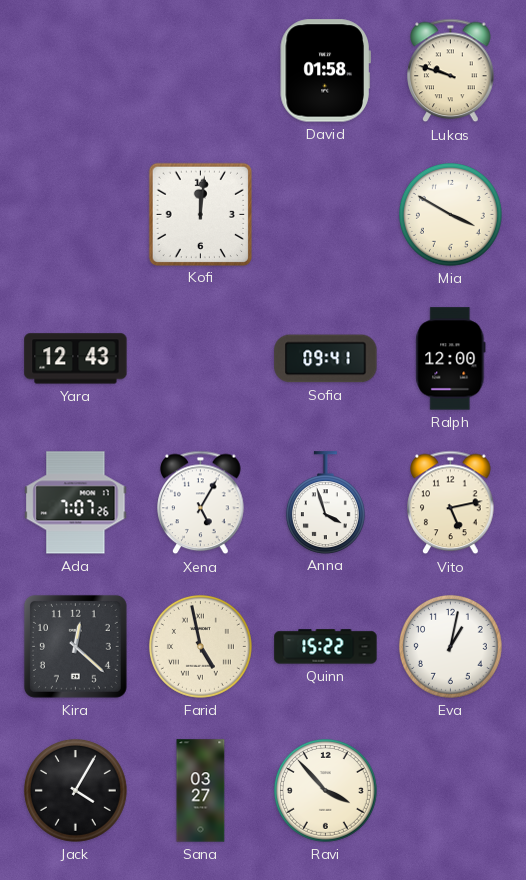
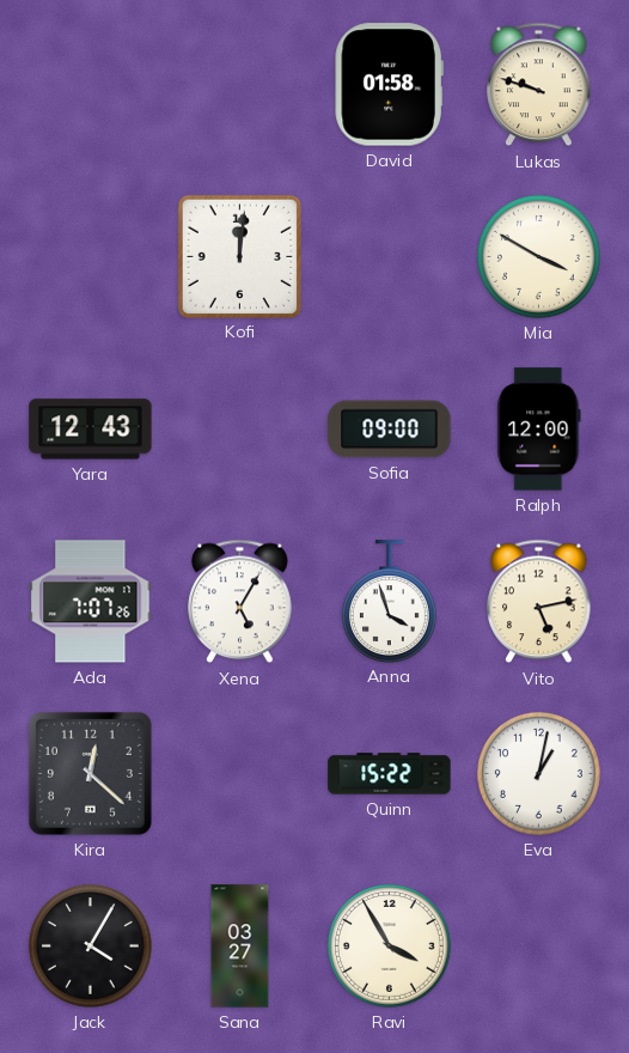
Sofia: 09:41 -> 09:00 (390, 430)
Farid: 4:58 -> none (200, 646)
Ravi: 3:53 -> 3:55 (389, 945)
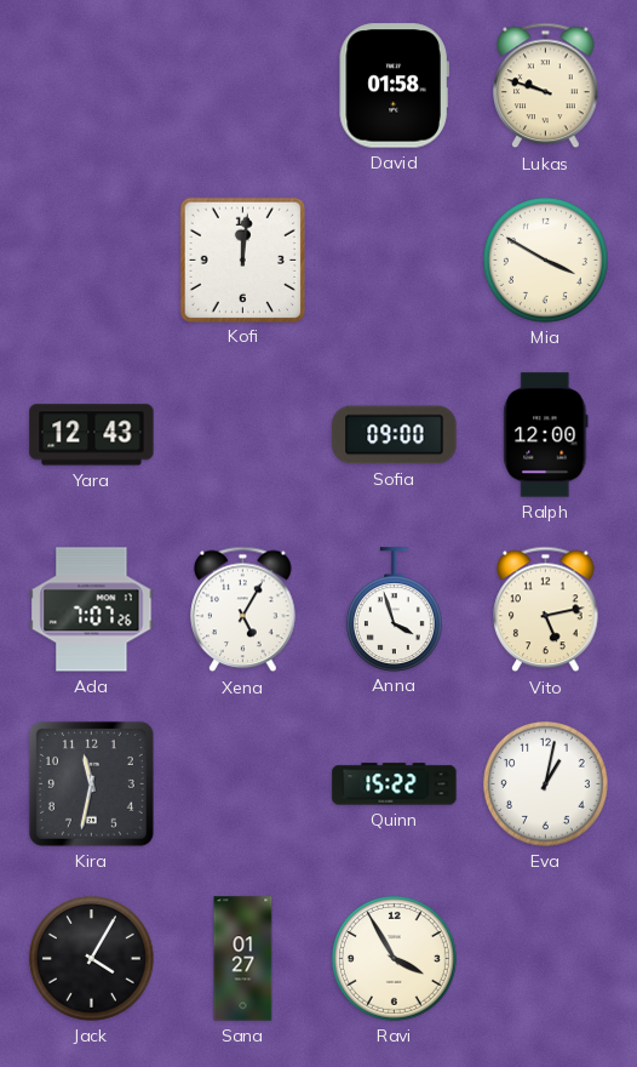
Kira: 12:22 -> 11:32 (91, 783)
Sana: 03:27 -> 01:27 (243, 959)
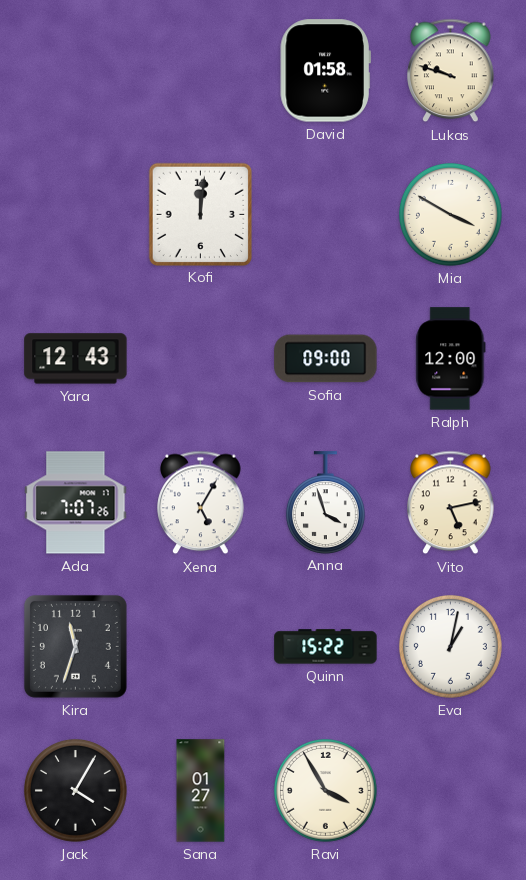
Kira: 11:32 -> 11:33 (75, 646)
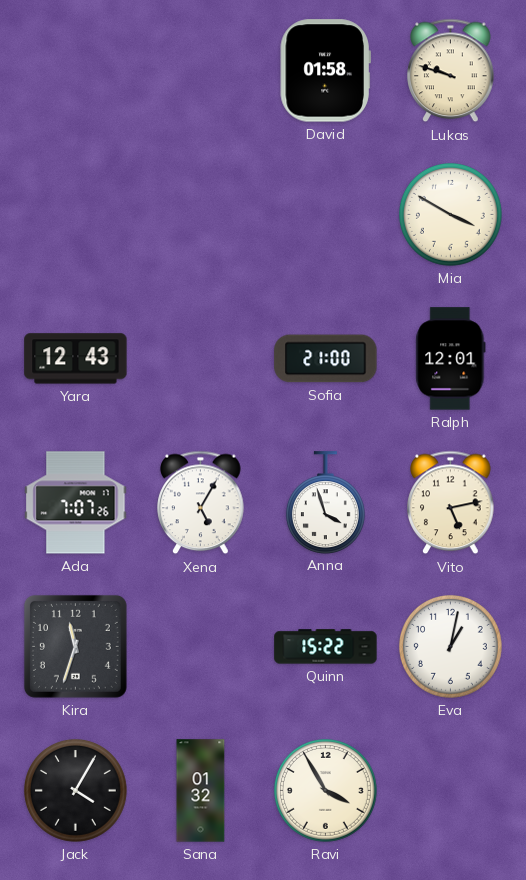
Kofi: 12:01 -> none (200, 214)
Sofia: 09:00 -> 21:00 (326, 359)
Ralph: 12:00 -> 12:01 (451, 359)
Sana: 01:27 -> 01:32 (201, 791)
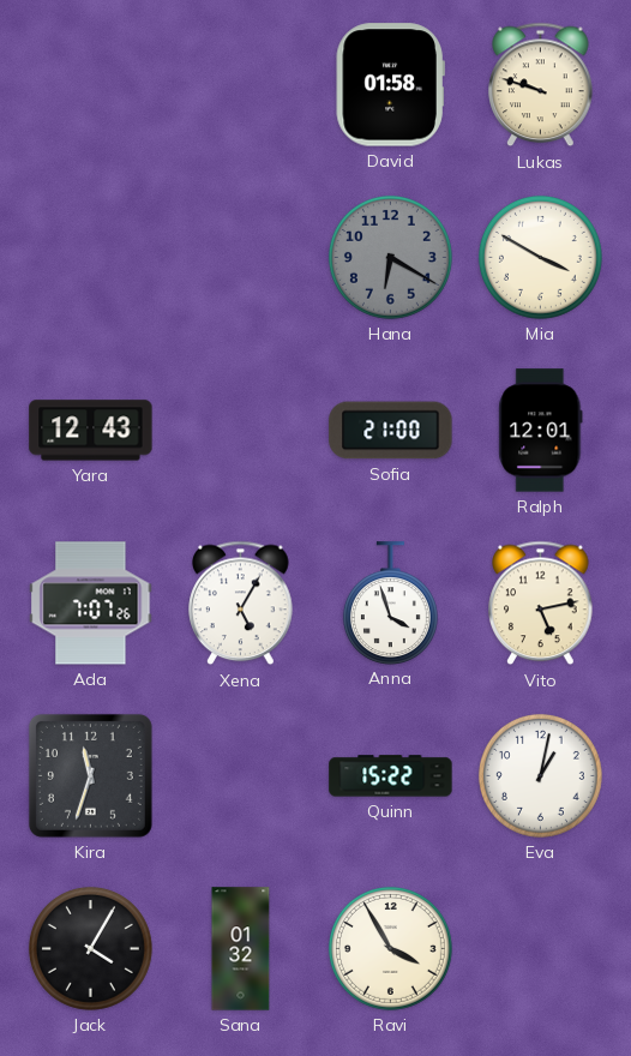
Hana: none -> 6:20 (390, 257)
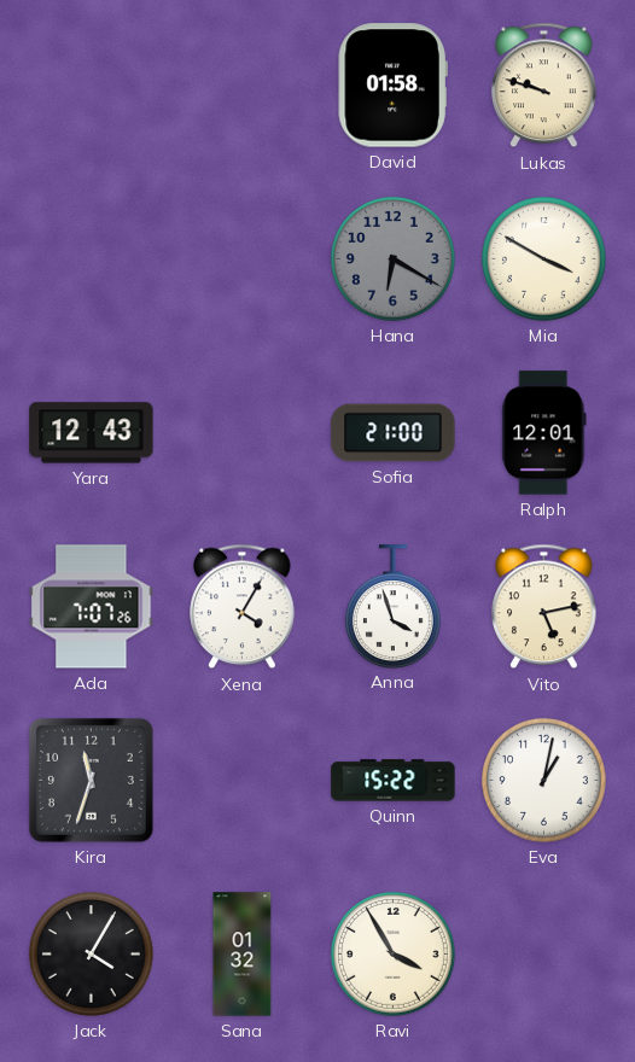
Xena: 5:05 -> 4:05 (243, 607)
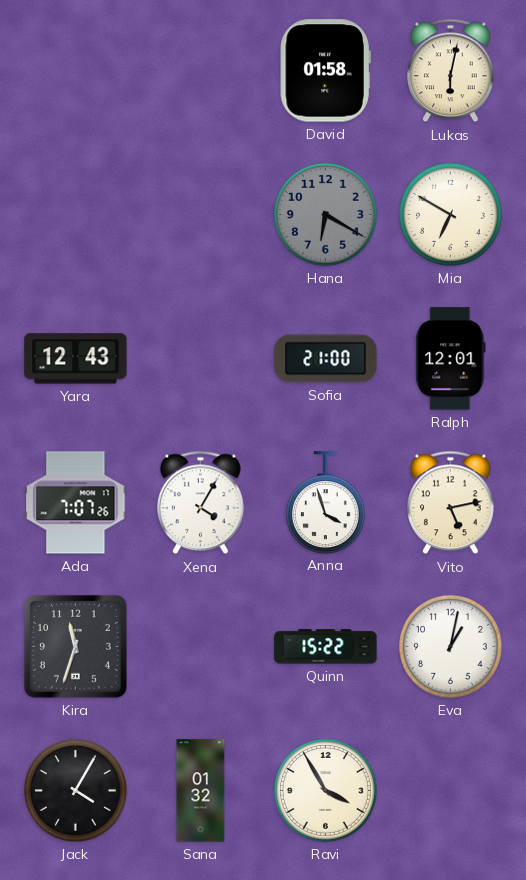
Lukas: 9:48 -> 6:02 (451, 71)
Mia: 3:50 -> 6:50 (450, 214)
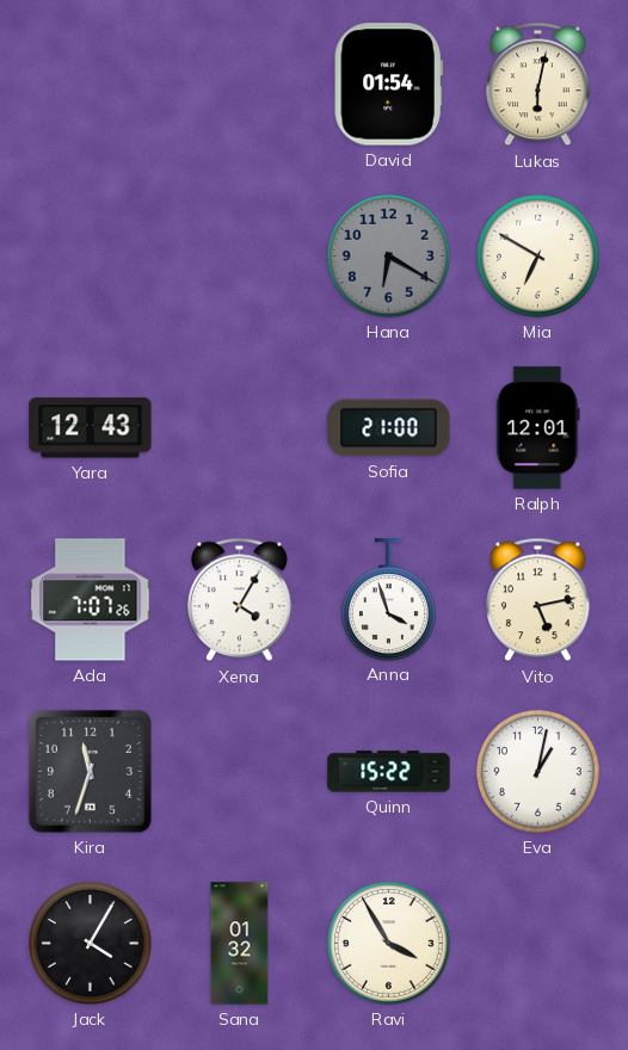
David: 01:58 -> 01:54 (388, 85)
